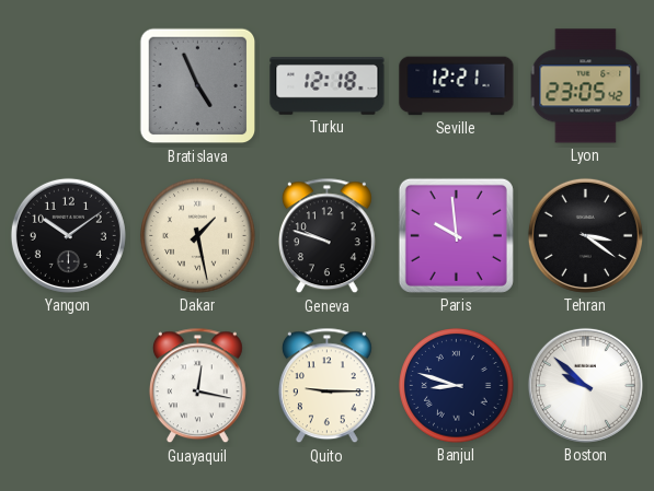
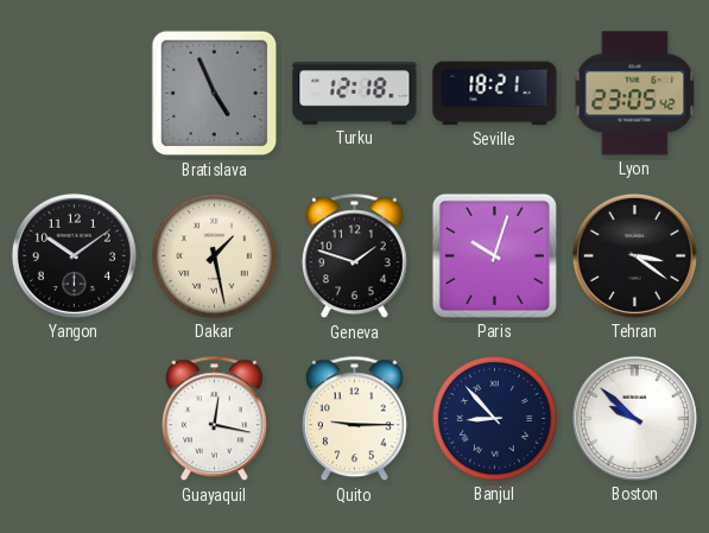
Seville: 12:21 -> 18:21 (495, 94)
Geneva: 9:48 -> 1:48 (354, 256)
Paris: 9:59 -> 10:03 (494, 255)
Banjul: 8:48 -> 8:53 (495, 419)
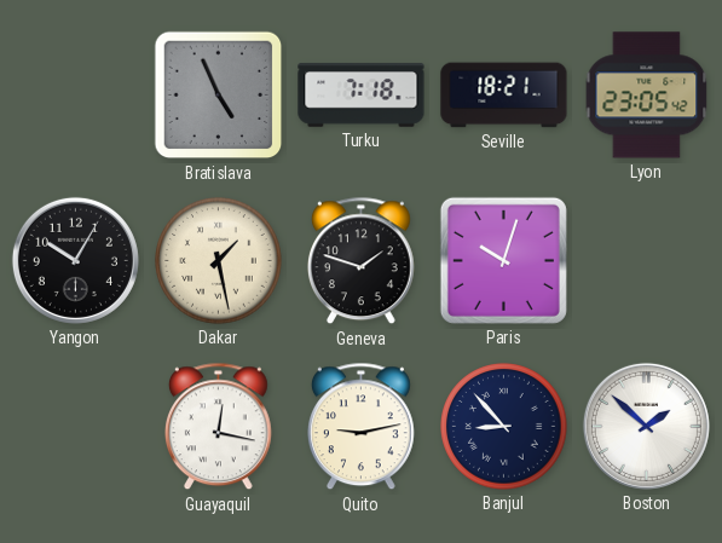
Turku: 12:18 -> 7:18 (362, 96)
Yangon: 10:09 -> 10:05 (75, 260)
Tehran: 3:21 -> none (634, 255)
Quito: 9:15 -> 9:13 (360, 427)
Boston: 9:52 -> 1:52 (646, 426)
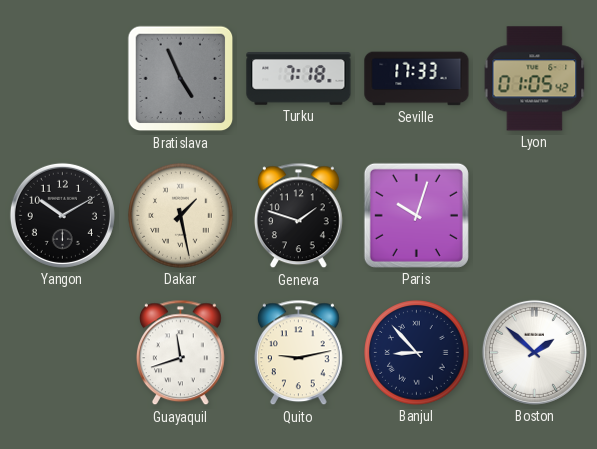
Seville: 18:21 -> 17:33 (417, 79)
Lyon: 23:05 -> 01:05 (535, 79)
Yangon: 10:05 -> 10:10 (62, 215)
Guayaquil: 12:17 -> 11:42 (180, 353)
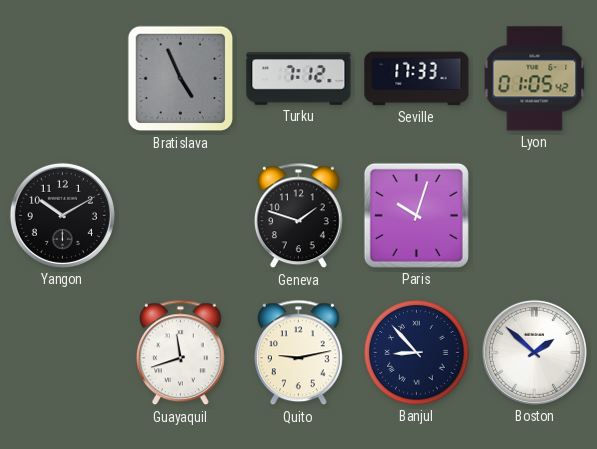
Turku: 7:18 -> 7:12 (299, 79)
Dakar: 1:28 -> none (181, 216)
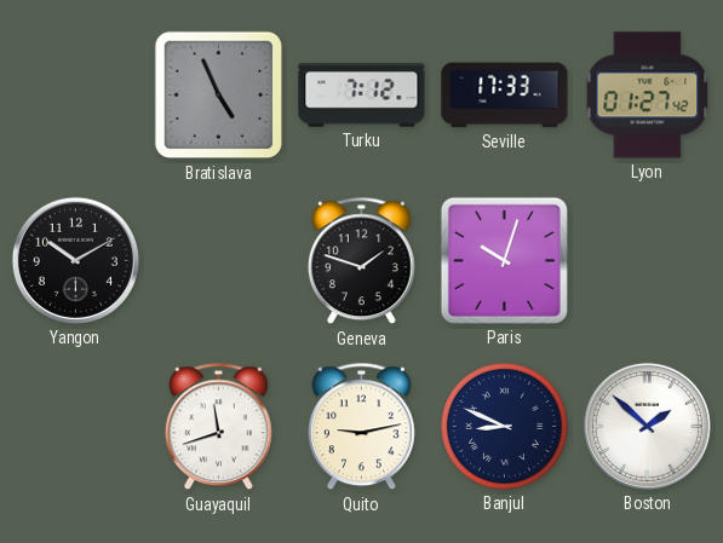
Lyon: 01:05 -> 01:27 (648, 96)
Banjul: 8:53 -> 8:49 (505, 427)
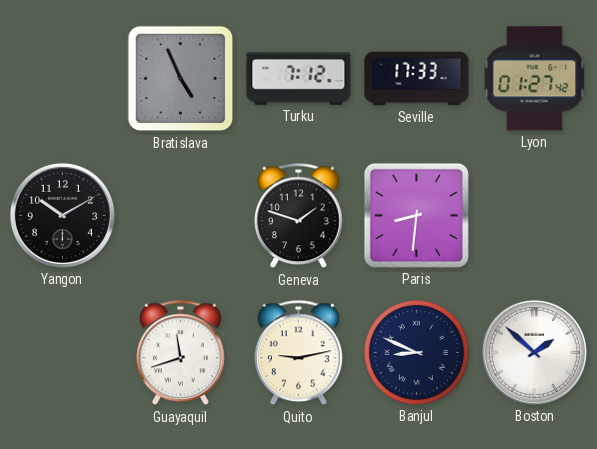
Paris: 10:03 -> 8:31 (416, 215)
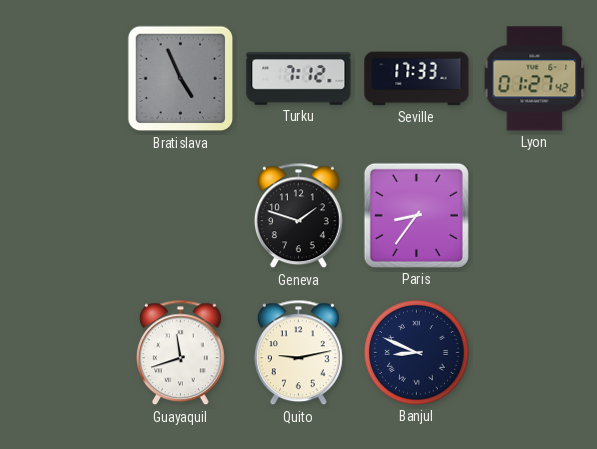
Yangon: 10:10 -> none (62, 215)
Paris: 8:31 -> 8:36 (416, 215)
Boston: 1:52 -> none (534, 352)
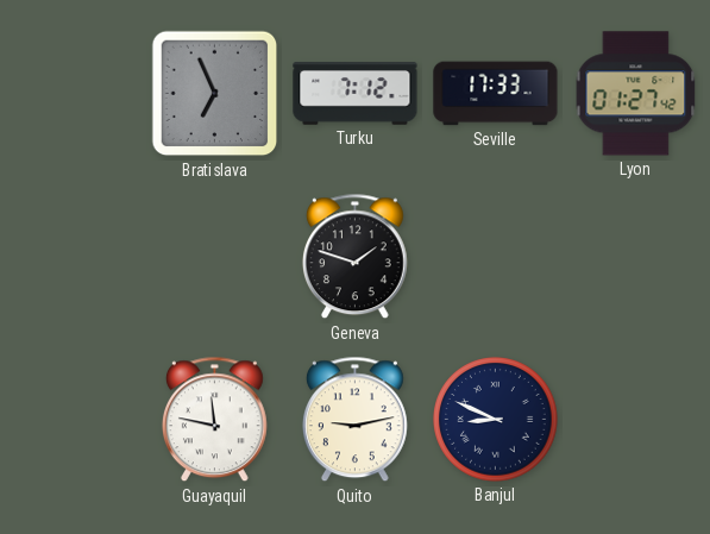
Bratislava: 4:56 -> 6:56 (215, 94)
Paris: 8:36 -> none (416, 215)
Guayaquil: 11:42 -> 11:47 (214, 420)
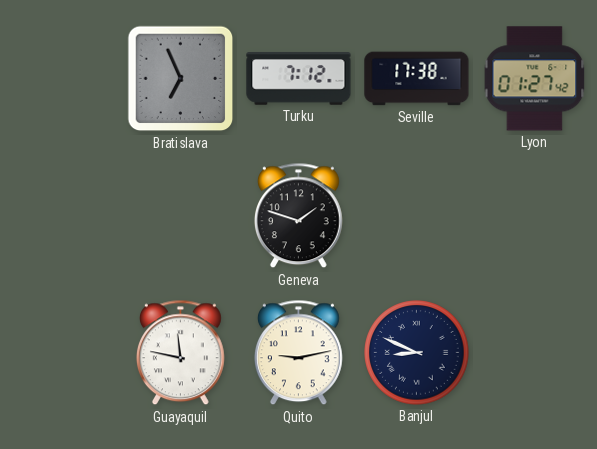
Seville: 17:33 -> 17:38 (417, 79)
